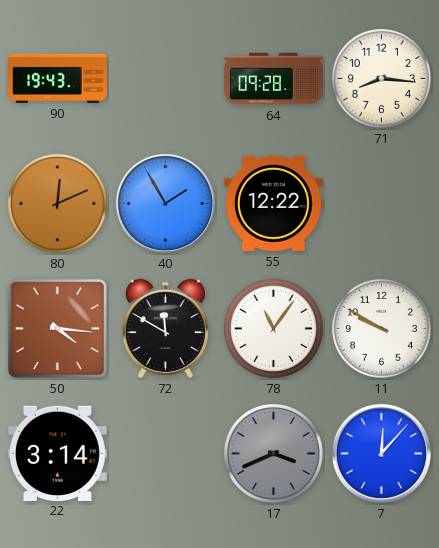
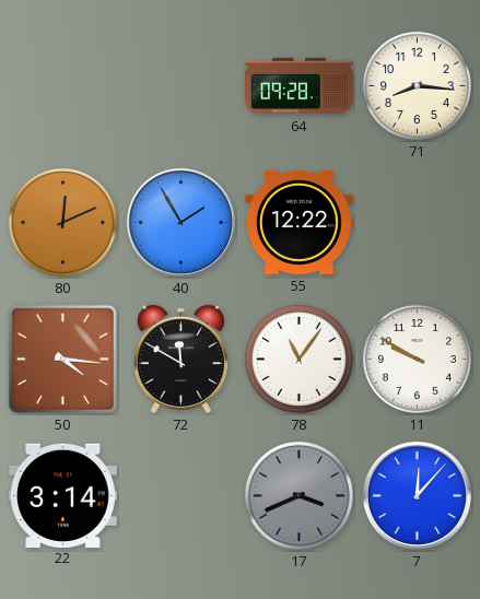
90: 19:43 -> none (58, 78)
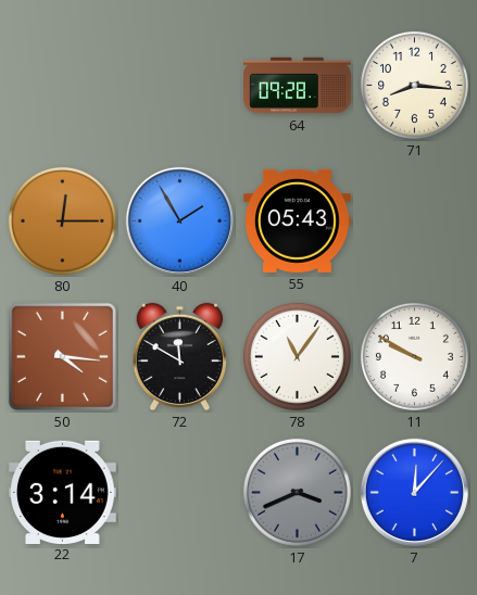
80: 12:11 -> 12:15 (62, 220)
55: 12:22 -> 05:43 (298, 220)
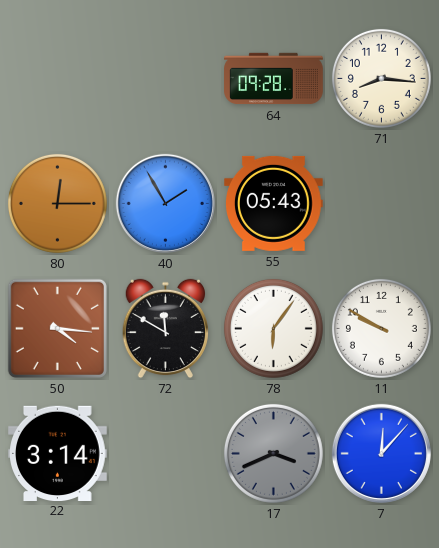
78: 11:06 -> 6:06 (273, 328)
